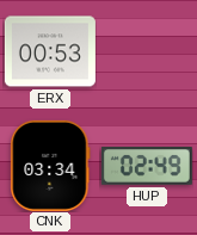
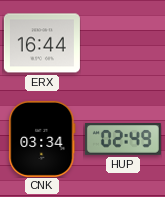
ERX: 00:53 -> 16:44 (42, 43)
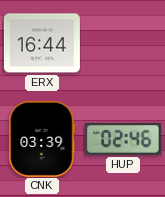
CNK: 03:34 -> 03:39 (42, 139)
HUP: 02:49 -> 02:46 (123, 140)
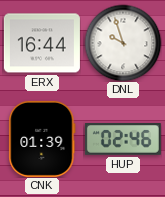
DNL: none -> 9:57 (123, 43)
CNK: 03:39 -> 01:39 (42, 139)
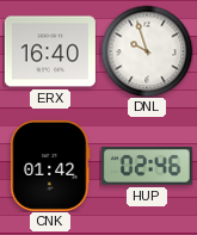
ERX: 16:44 -> 16:40 (50, 51)
CNK: 01:39 -> 01:42 (50, 166)
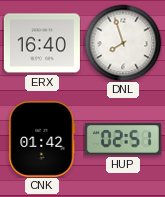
DNL: 9:57 -> 7:57 (123, 43)
HUP: 02:46 -> 02:51 (123, 140)
